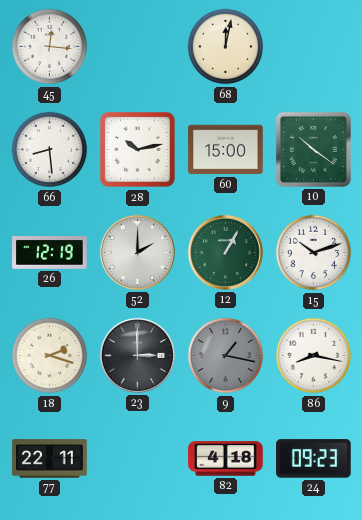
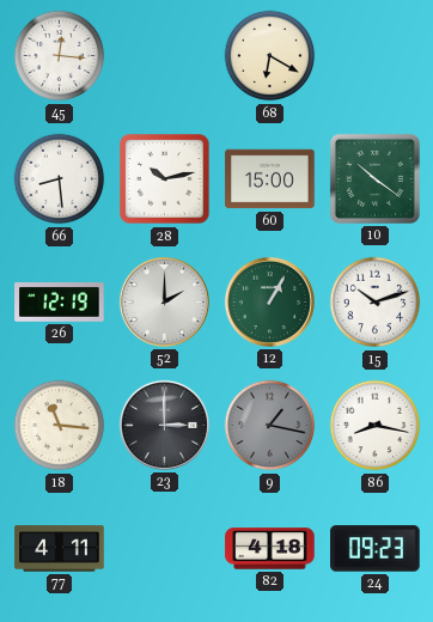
68: 12:02 -> 6:20 (270, 56)
18: 2:18 -> 11:16 (60, 426)
77: 22:11 -> 4:11 (60, 549)
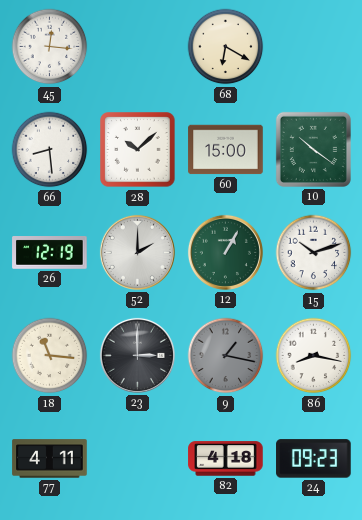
28: 10:13 -> 10:08 (138, 150)
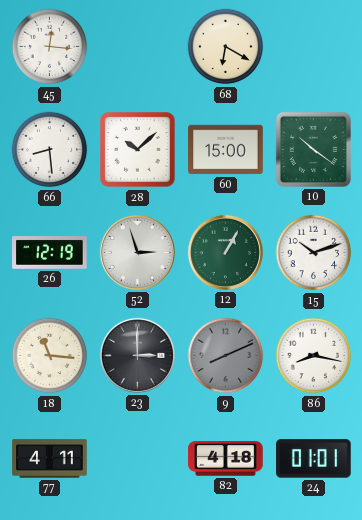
52: 2:00 -> 2:57 (137, 252)
9: 1:17 -> 8:11 (226, 356)
24: 09:23 -> 01:01 (314, 459)
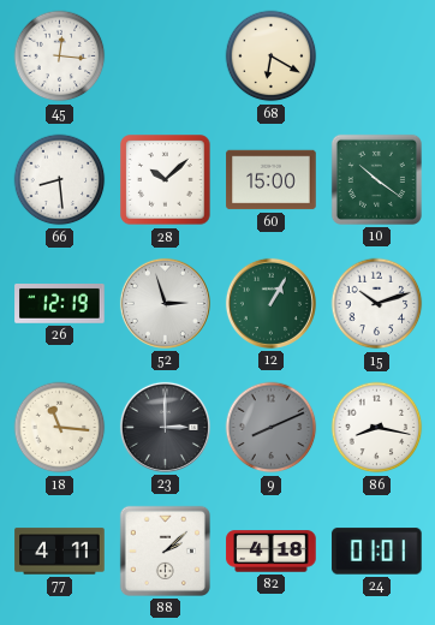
88: none -> 2:08 (165, 550)
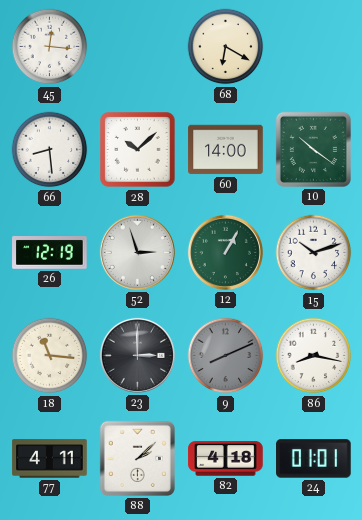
60: 15:00 -> 14:00 (226, 150)
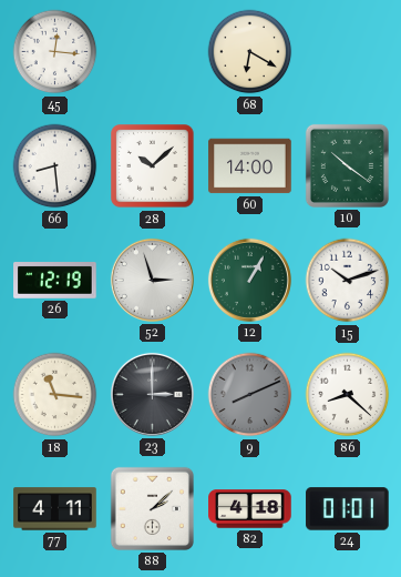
86: 8:17 -> 8:22 (348, 395)
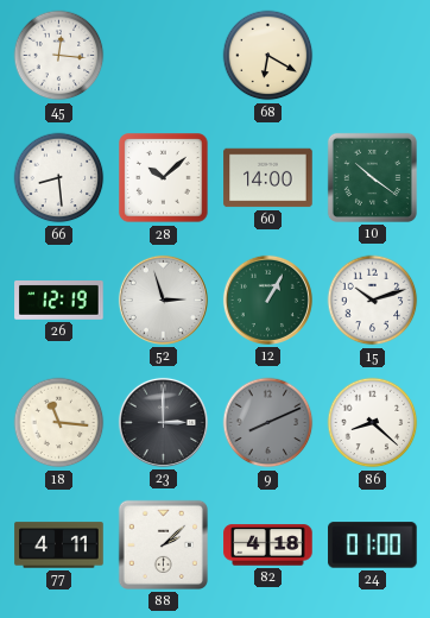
24: 01:01 -> 01:00 (373, 546)
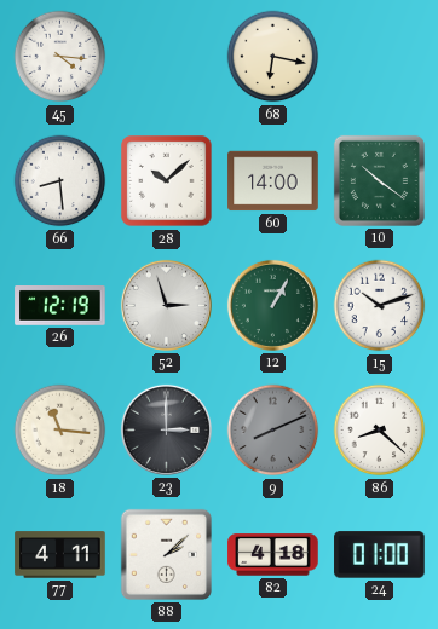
45: 12:16 -> 4:16 (60, 57)
68: 6:20 -> 6:17 (273, 57)
